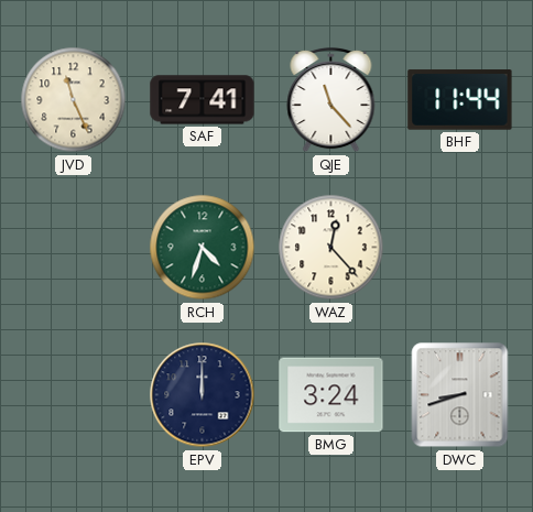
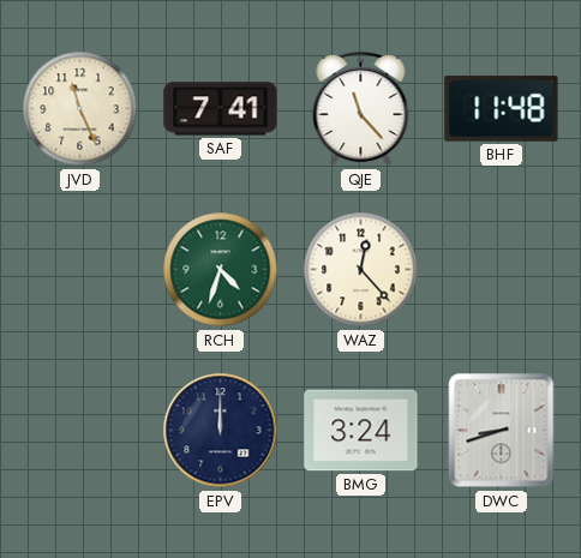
BHF: 11:44 -> 11:48 (502, 109)
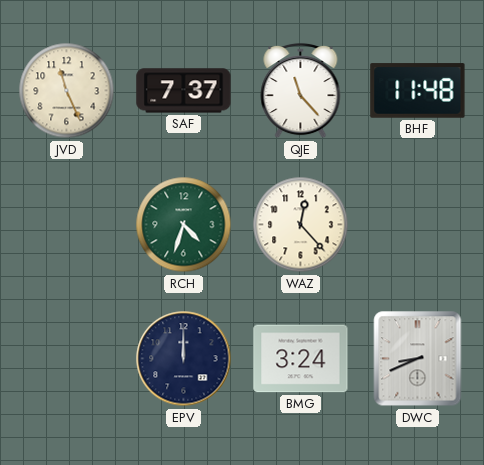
SAF: 7:41 -> 7:37 (184, 91)
DWC: 8:42 -> 8:41 (418, 359)
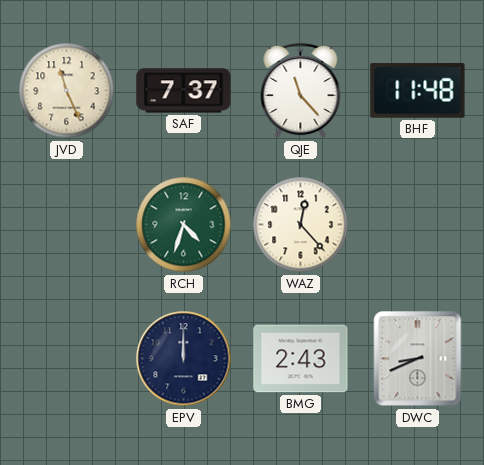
BMG: 3:24 -> 2:43 (301, 359)
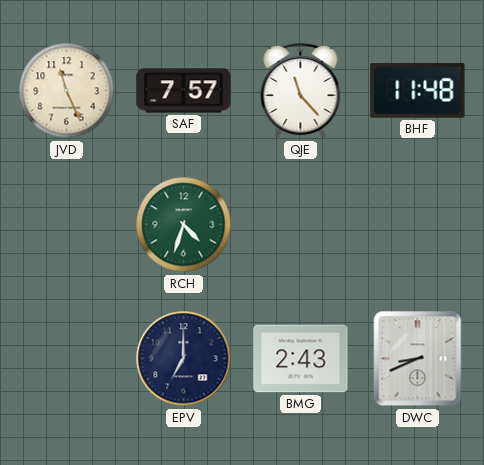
SAF: 7:37 -> 7:57 (184, 91)
WAZ: 12:23 -> none (301, 225)
EPV: 12:00 -> 7:00 (184, 359)
